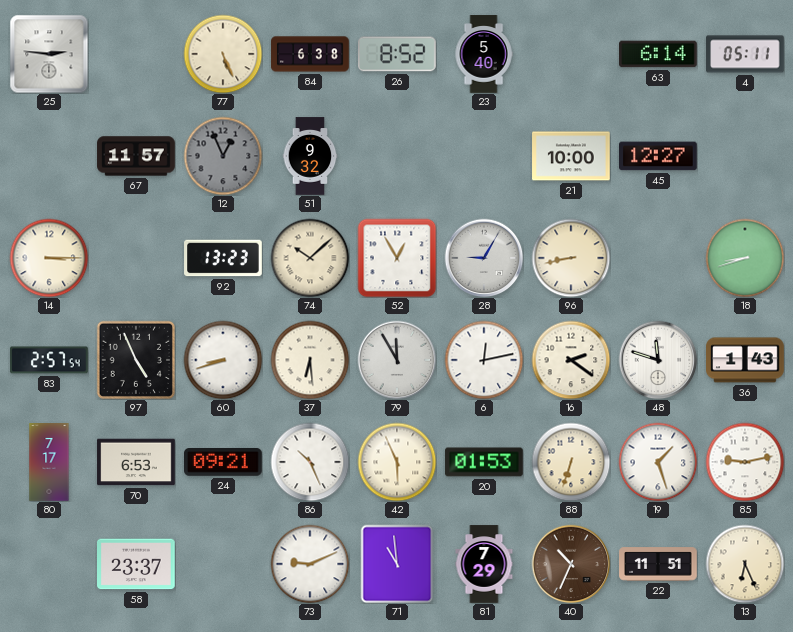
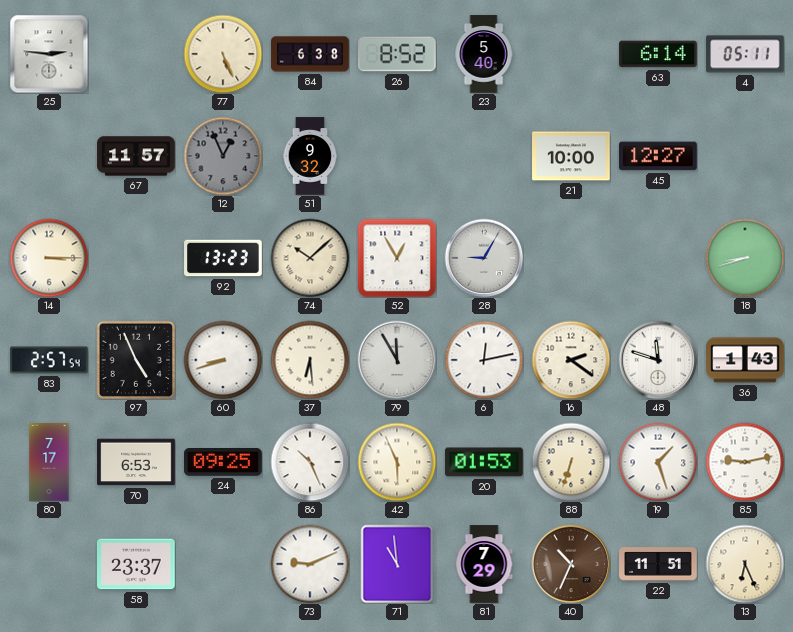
96: 8:43 -> none (571, 258)
24: 09:21 -> 09:25 (224, 463)
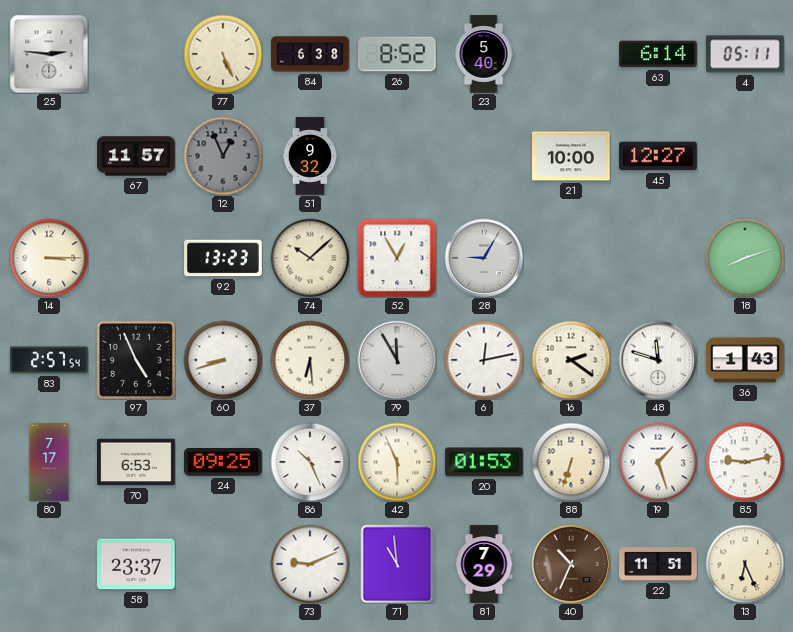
18: 8:42 -> 8:12 (745, 258)
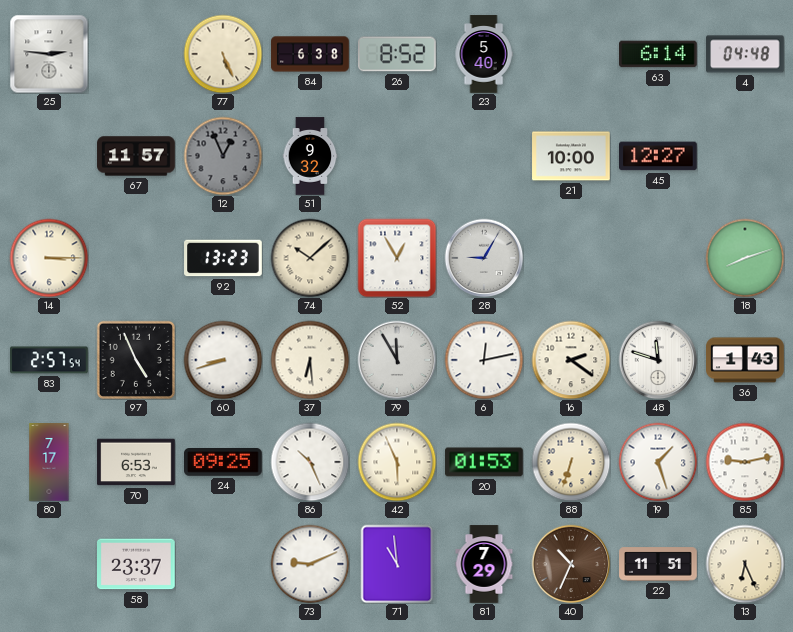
4: 05:11 -> 04:48 (745, 54)
